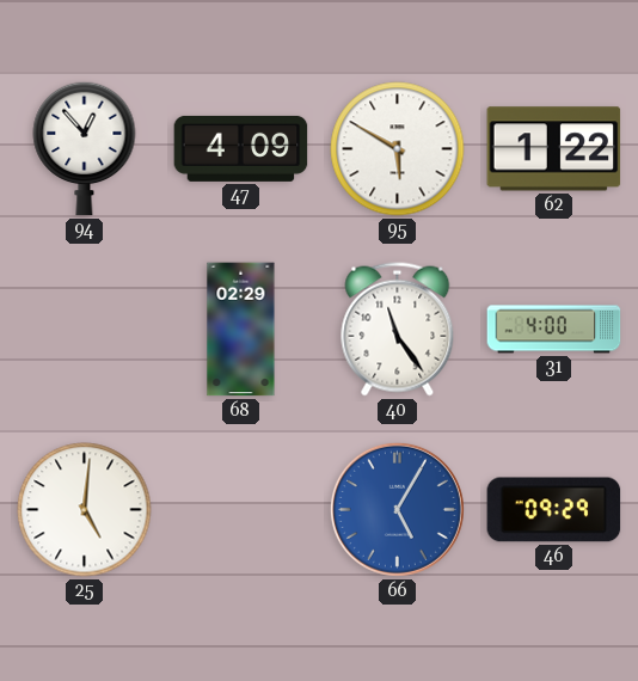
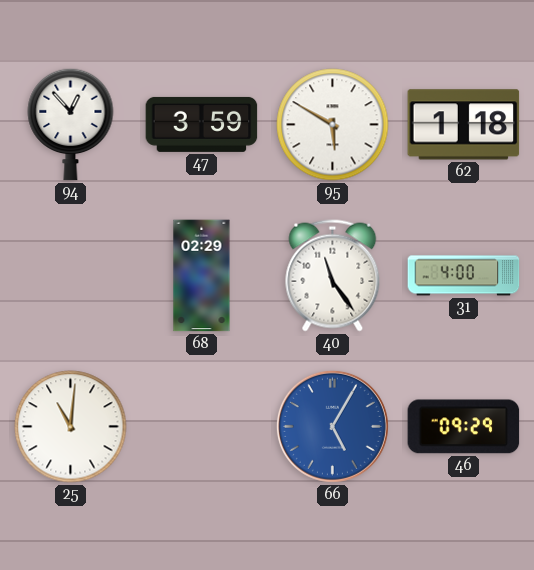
47: 4:09 -> 3:59 (202, 124)
62: 1:22 -> 1:18 (464, 125)
25: 5:01 -> 11:01 (71, 427)
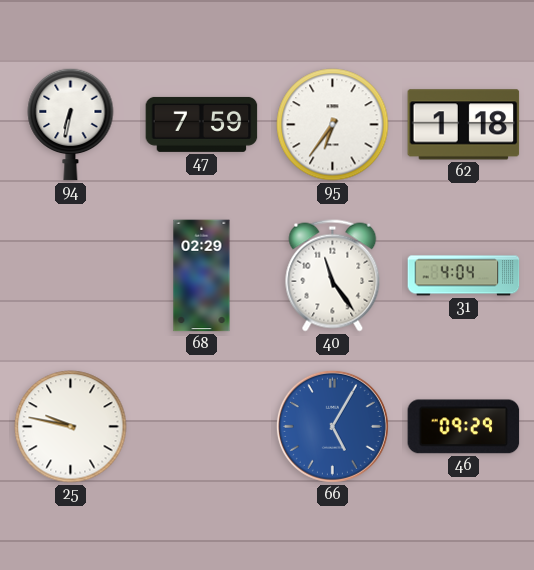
94: 12:53 -> 6:32 (71, 124)
47: 3:59 -> 7:59 (202, 124)
95: 5:50 -> 6:36 (333, 125)
31: 4:00 -> 4:04 (464, 276)
25: 11:01 -> 9:47 (71, 427)
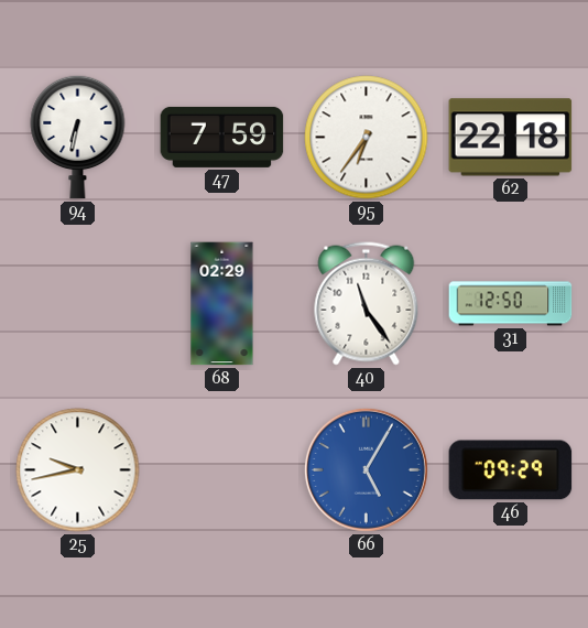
62: 1:18 -> 22:18 (511, 138)
31: 4:04 -> 12:50 (511, 304)
25: 9:47 -> 9:43 (78, 470)
